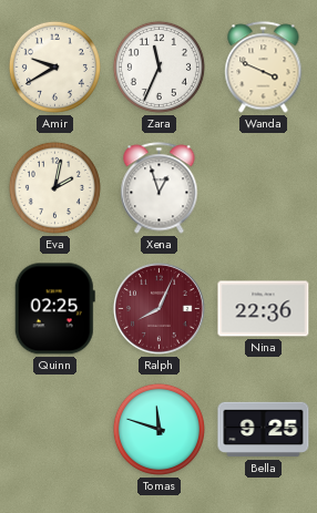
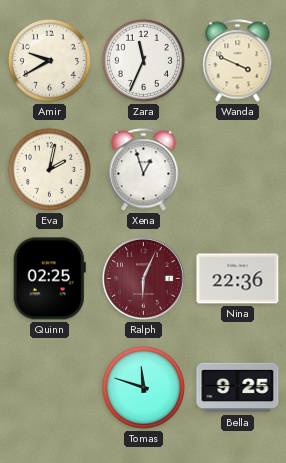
Ralph: 8:04 -> 6:04 (143, 278)
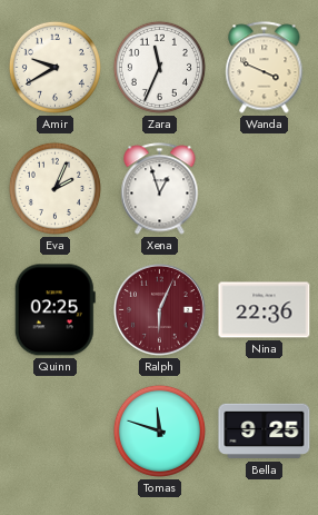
Eva: 2:02 -> 2:04 (54, 188)
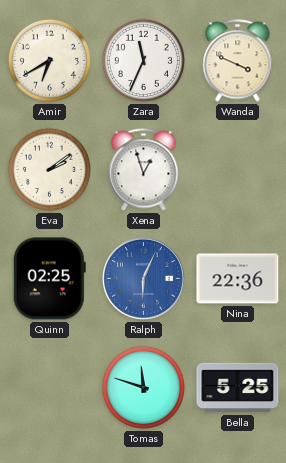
Amir: 9:40 -> 6:40 (49, 60)
Eva: 2:04 -> 2:09 (49, 169)
Ralph dial: burgundy -> blue (143, 278)
Bella: 9:25 -> 5:25 (238, 388)
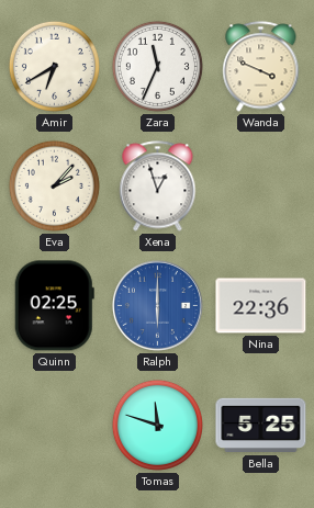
Eva: 2:09 -> 2:07 (54, 185)
Ralph: 6:04 -> 6:00 (157, 305)
